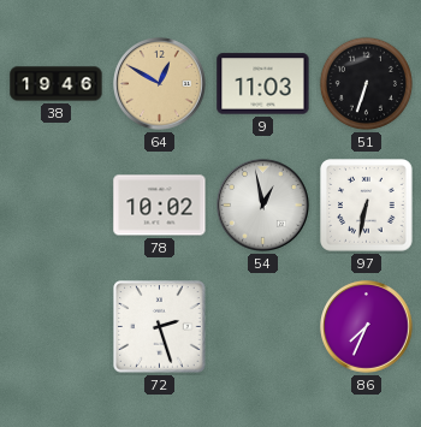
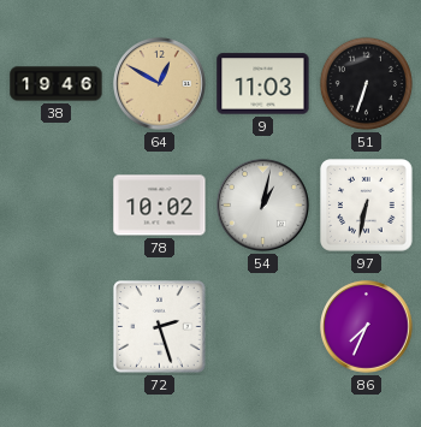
54: 12:58 -> 1:02 (263, 206)
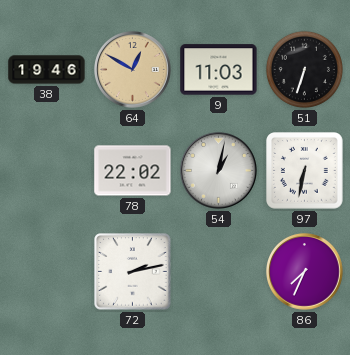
78: 10:02 -> 22:02 (133, 171)
72: 2:27 -> 2:13 (133, 272)
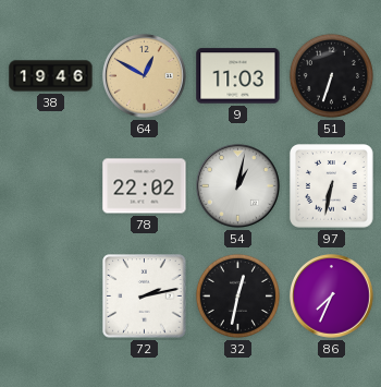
32: none -> 12:32 (237, 295)
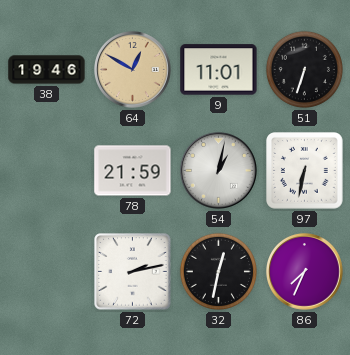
9: 11:03 -> 11:01 (219, 70)
78: 22:02 -> 21:59 (133, 171)
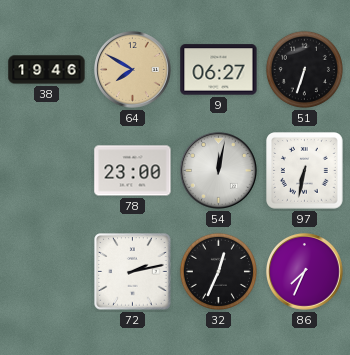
64: 12:50 -> 7:50 (133, 70)
9: 11:01 -> 06:27 (219, 70)
78: 21:59 -> 23:00 (133, 171)
54: 1:02 -> 12:02 (219, 171)
32: 12:32 -> 12:34 (218, 271)
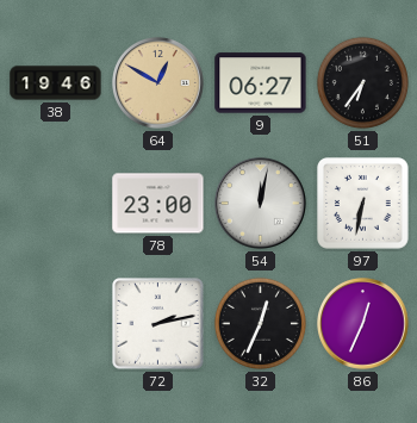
64: 7:50 -> 12:50 (158, 83)
51: 6:33 -> 6:36 (362, 82)
86: 7:34 -> 12:34 (363, 324)
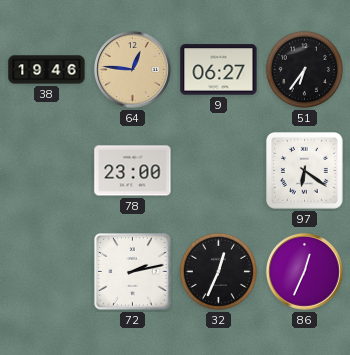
64: 12:50 -> 12:46 (133, 70)
54: 12:02 -> none (261, 204)
97: 6:32 -> 6:21 (305, 171)
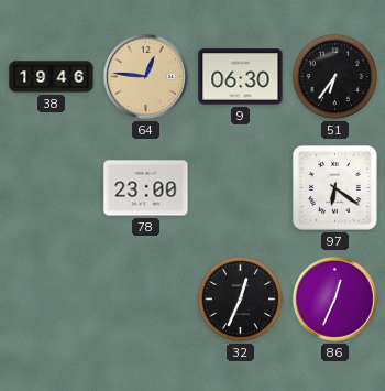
9: 06:27 -> 06:30 (241, 77)
72: 2:13 -> none (133, 272)
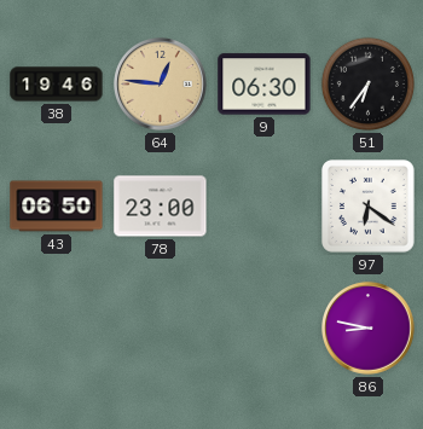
43: none -> 06:50 (57, 207)
32: 12:34 -> none (240, 298)
86: 12:34 -> 8:47 (369, 329)
